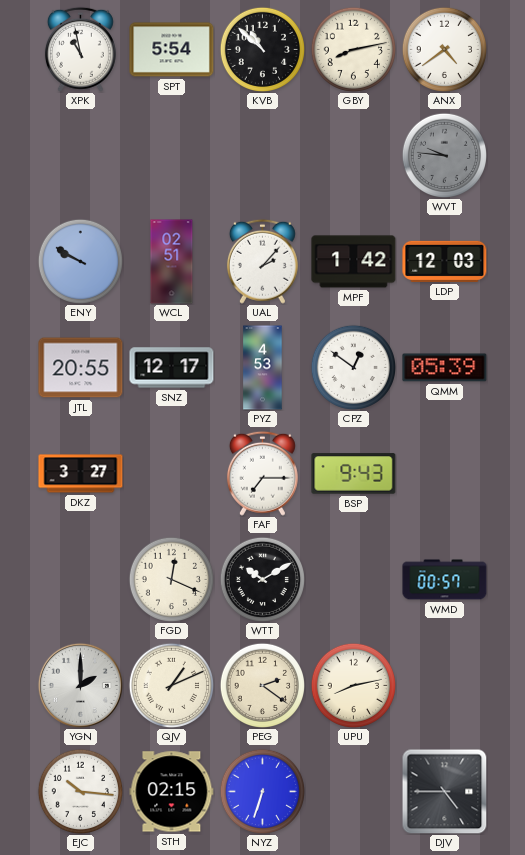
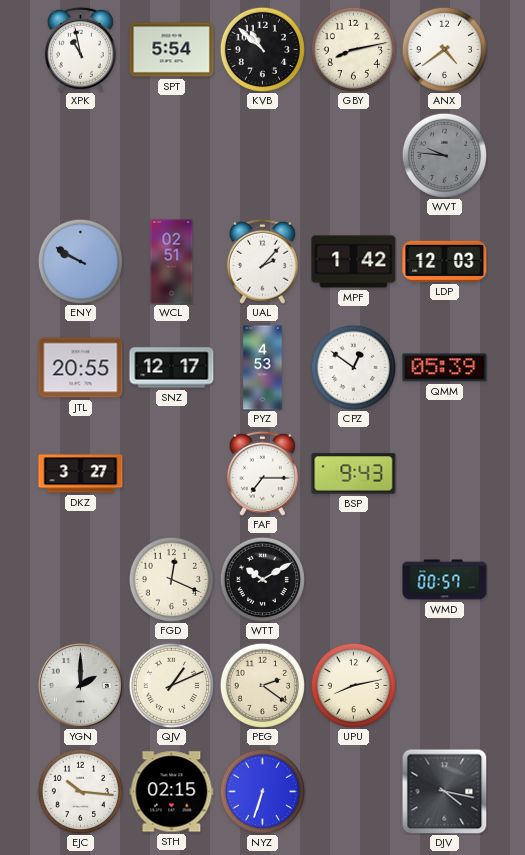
DJV: 4:45 -> 4:17 (444, 791)
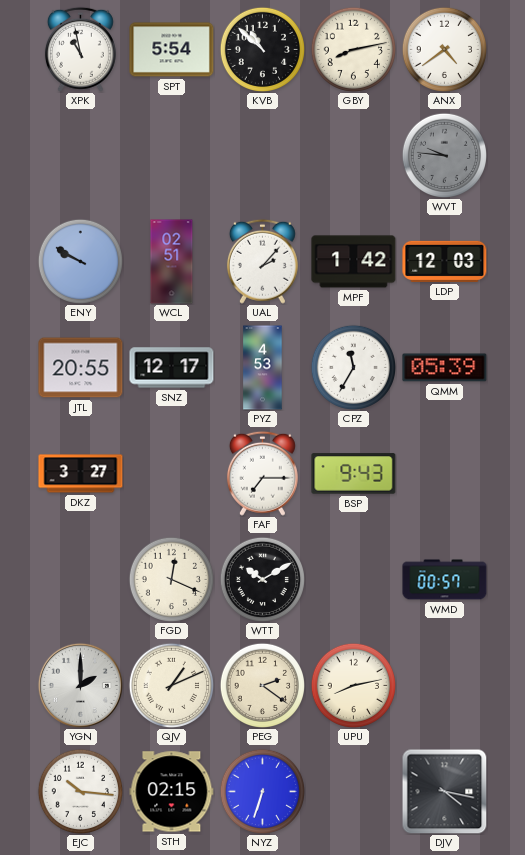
CPZ: 12:51 -> 11:35 (353, 367)
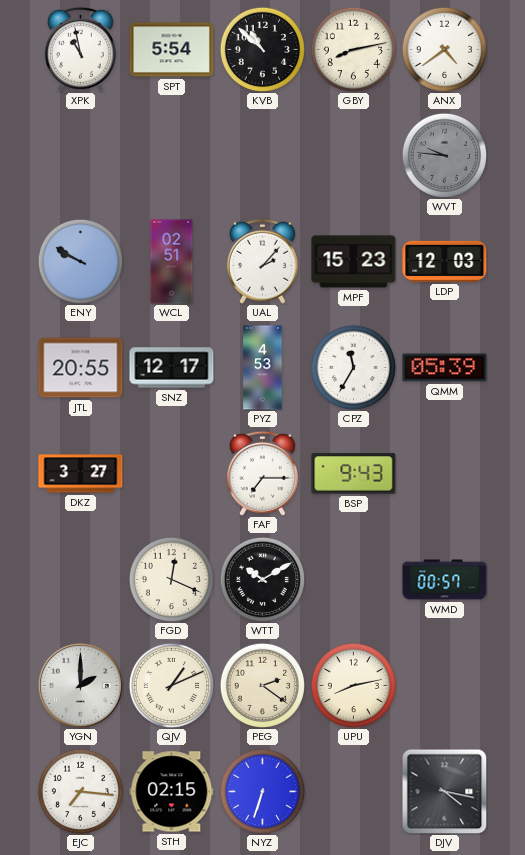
MPF: 1:42 -> 15:23 (354, 262)
EJC: 10:16 -> 7:16 (80, 791)
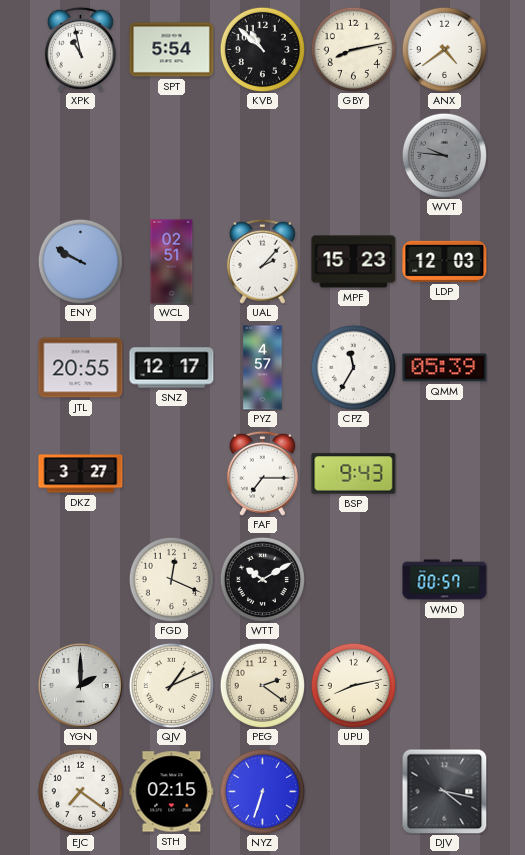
PYZ: 4:53 -> 4:57 (263, 368)
EJC: 7:16 -> 7:21 (80, 791)
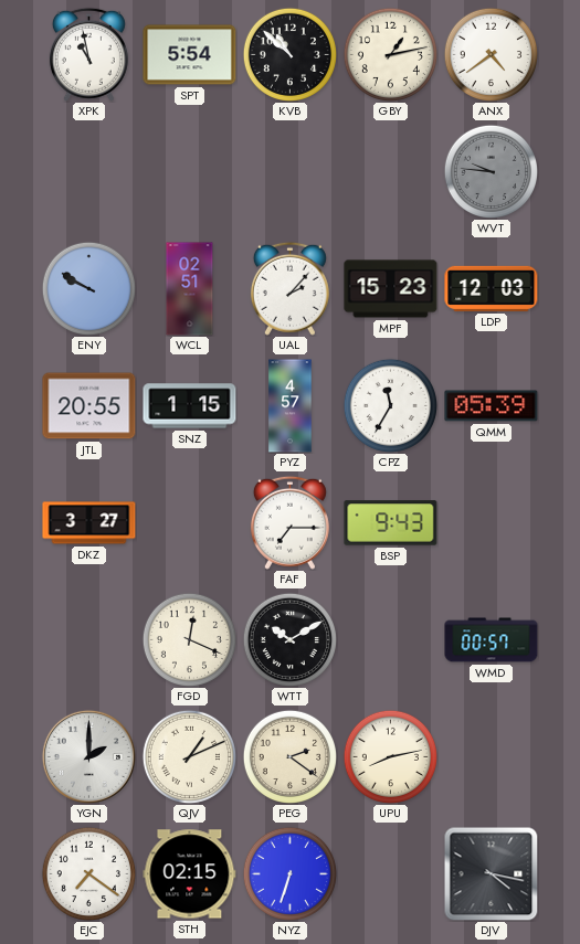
GBY: 8:13 -> 1:13 (390, 54)
SNZ: 12:17 -> 1:15 (190, 406)
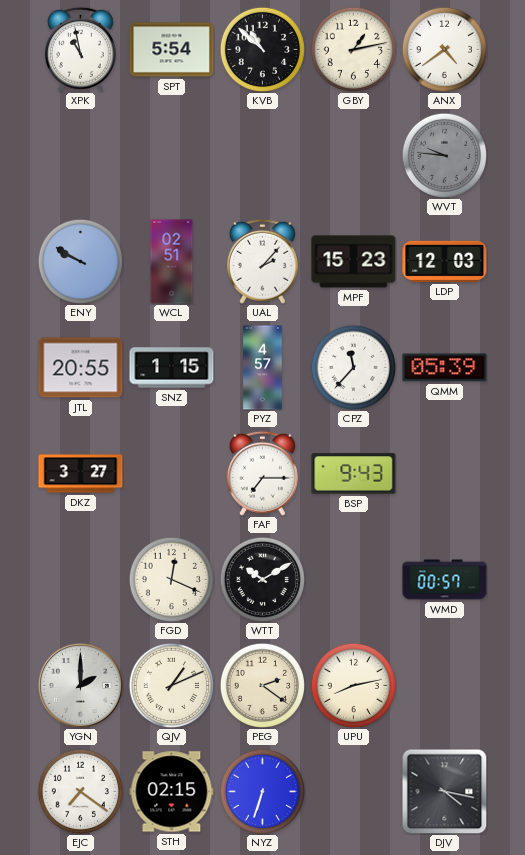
CPZ: 11:35 -> 11:37 (353, 367)
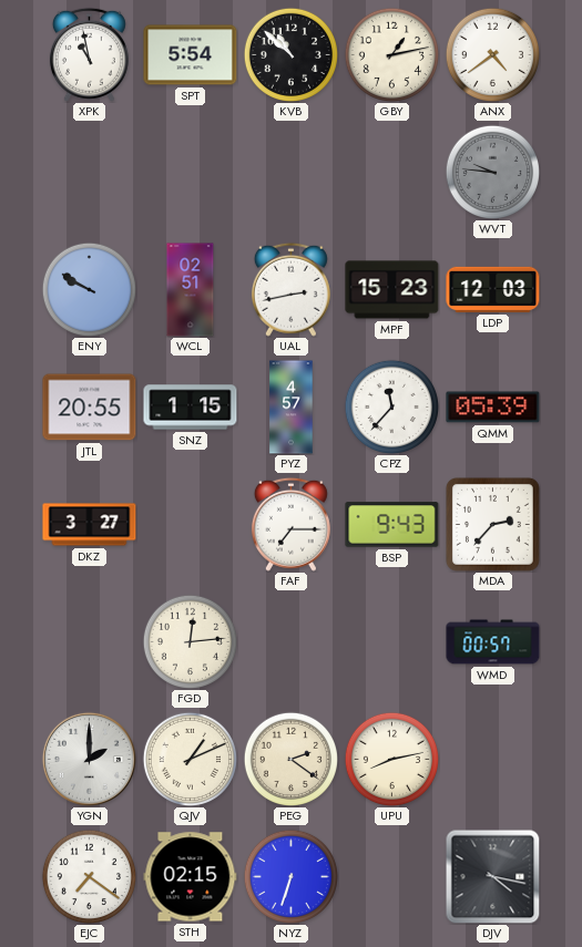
UAL: 2:07 -> 2:43 (290, 289)
MDA: none -> 2:37 (492, 524)
FGD: 12:19 -> 12:14 (190, 641)
WTT: 10:10 -> none (262, 579)
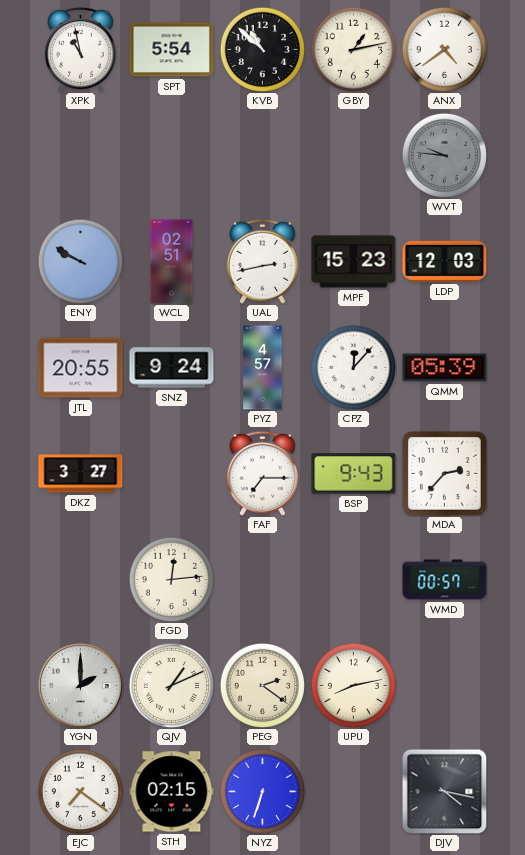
SNZ: 1:15 -> 9:24 (172, 368)
CPZ: 11:37 -> 12:07 (353, 367)
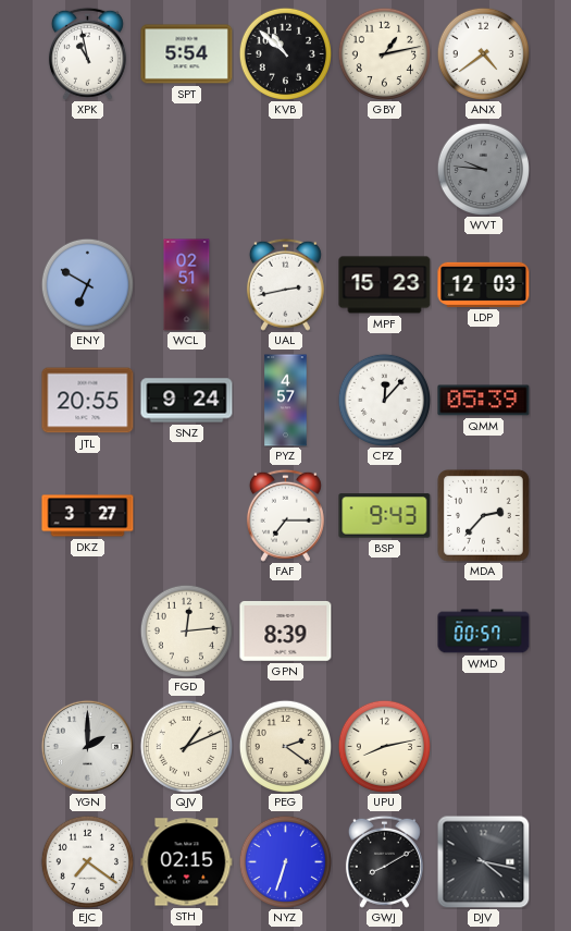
ENY: 9:50 -> 6:50 (87, 284)
GPN: none -> 8:39 (286, 630)
GWJ: none -> 8:10 (384, 861)
